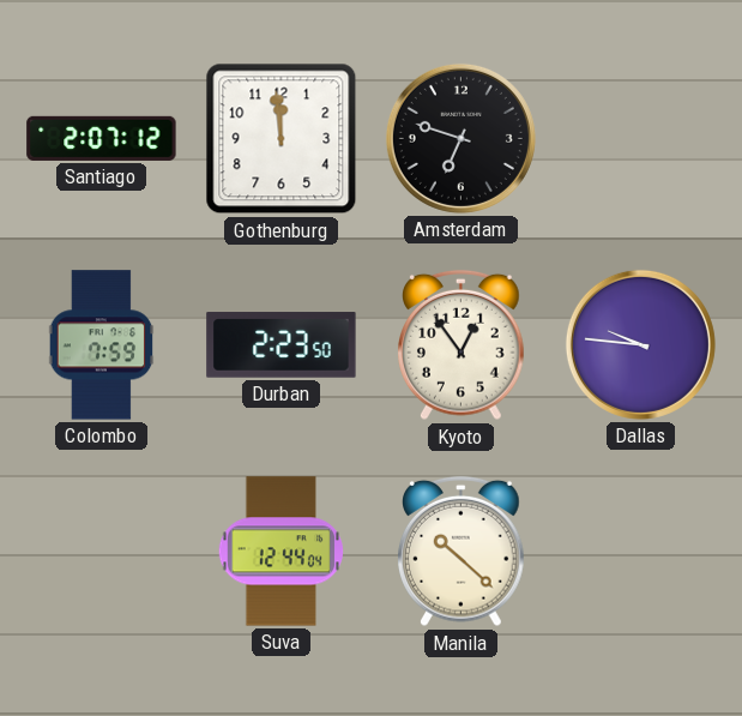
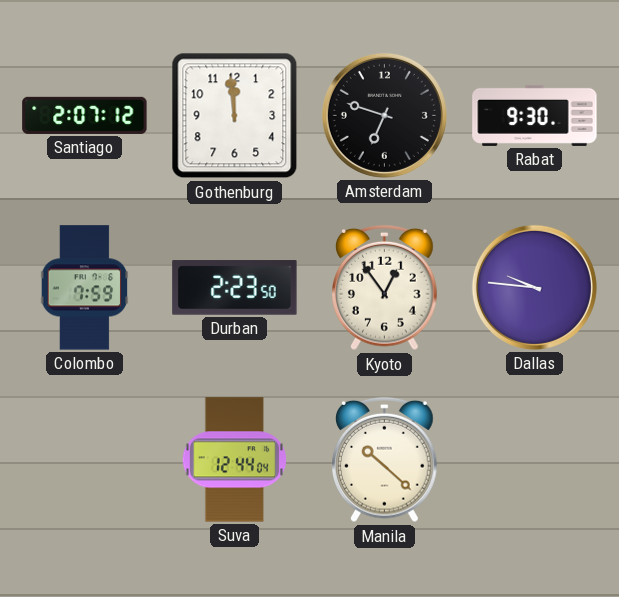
Rabat: none -> 9:30 (535, 115)
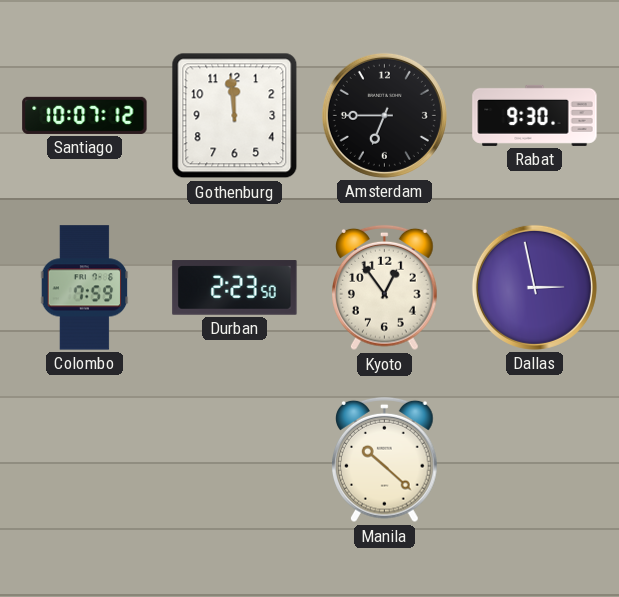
Santiago: 2:07 -> 10:07 (85, 115)
Amsterdam: 6:48 -> 6:45 (384, 115)
Dallas: 9:46 -> 2:58 (534, 287)
Suva: 12:44 -> none (234, 460)
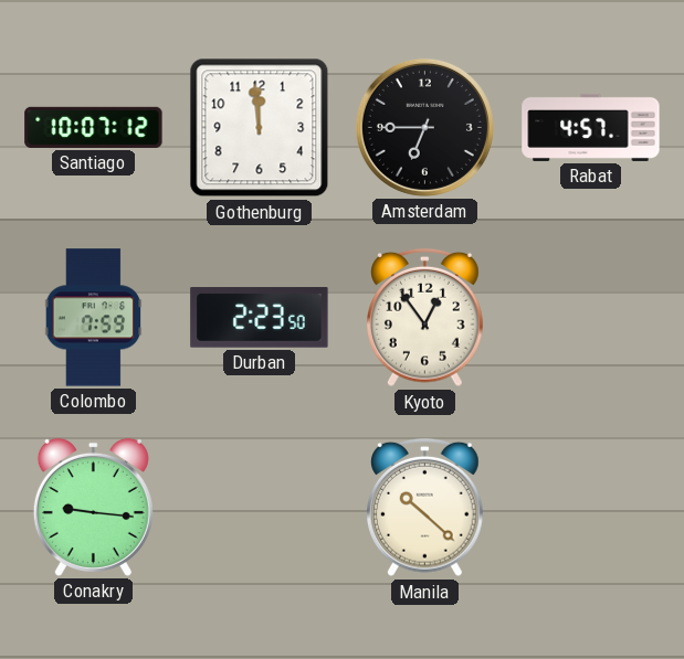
Rabat: 9:30 -> 4:57 (591, 127)
Dallas: 2:58 -> none (534, 287)
Conakry: none -> 9:16 (93, 507)
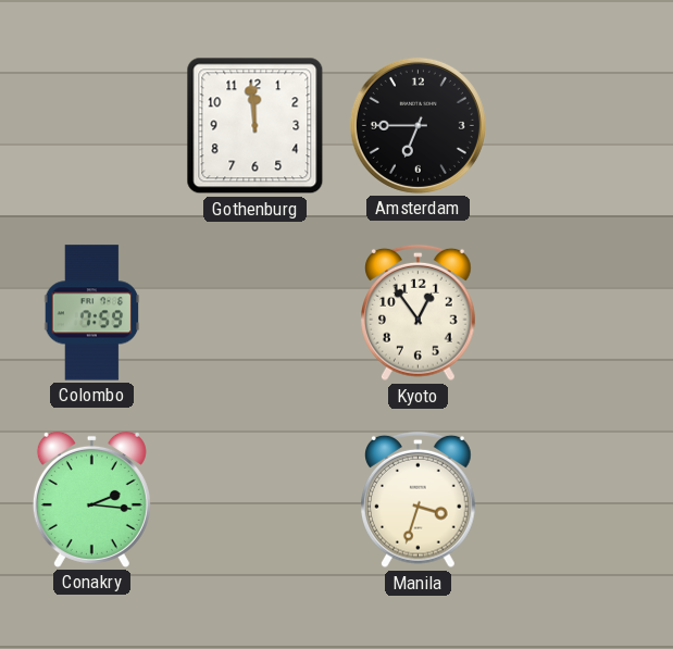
Santiago: 10:07 -> none (94, 127)
Rabat: 4:57 -> none (591, 127)
Durban: 2:23 -> none (260, 318)
Conakry: 9:16 -> 2:16 (91, 499)
Manila: 10:22 -> 3:33 (419, 500)
